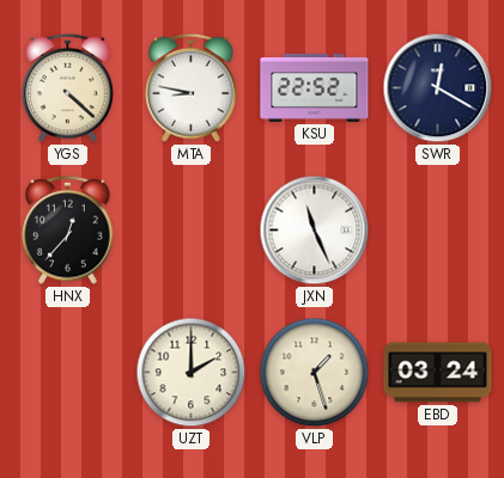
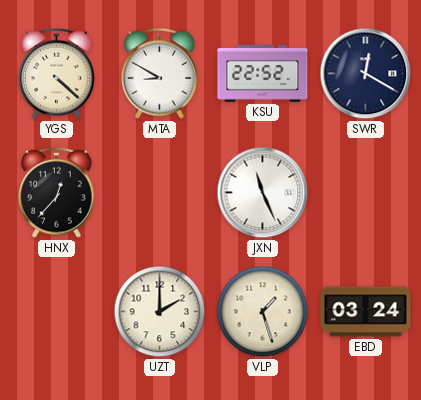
MTA: 8:47 -> 8:50 (160, 73)
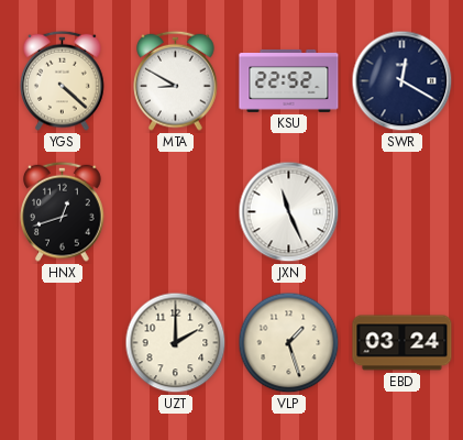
HNX: 12:37 -> 12:42 (63, 211)
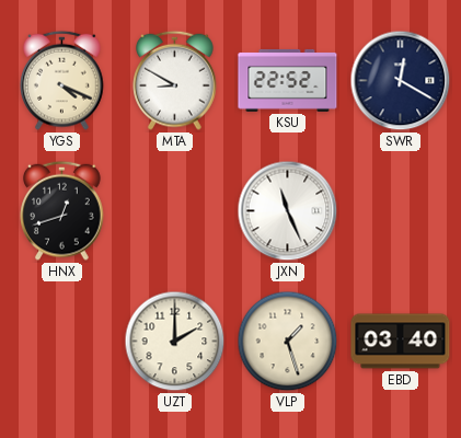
YGS: 4:22 -> 4:19 (62, 80)
EBD: 03:24 -> 03:40 (401, 342)
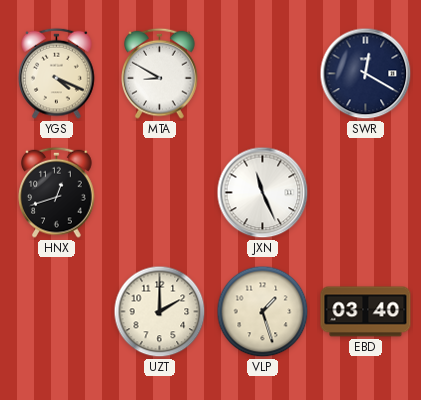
KSU: 22:52 -> none (288, 80)
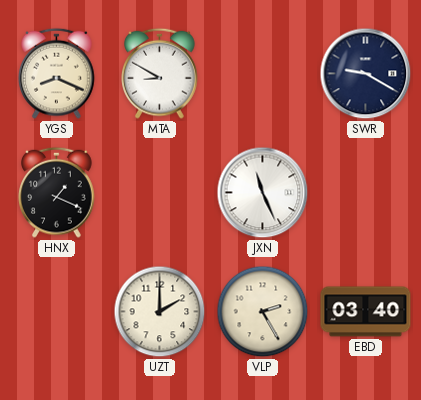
YGS: 4:19 -> 8:19 (57, 73)
SWR: 12:20 -> 9:20 (366, 74)
HNX: 12:42 -> 1:19 (57, 192)
VLP: 1:27 -> 2:25 (263, 312)
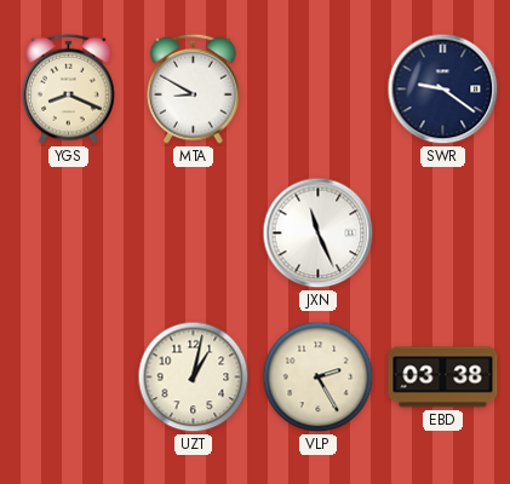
SWR: 9:20 -> 9:21 (443, 90)
HNX: 1:19 -> none (57, 192)
UZT: 2:00 -> 1:02 (194, 378)
EBD: 03:40 -> 03:38 (443, 378)
